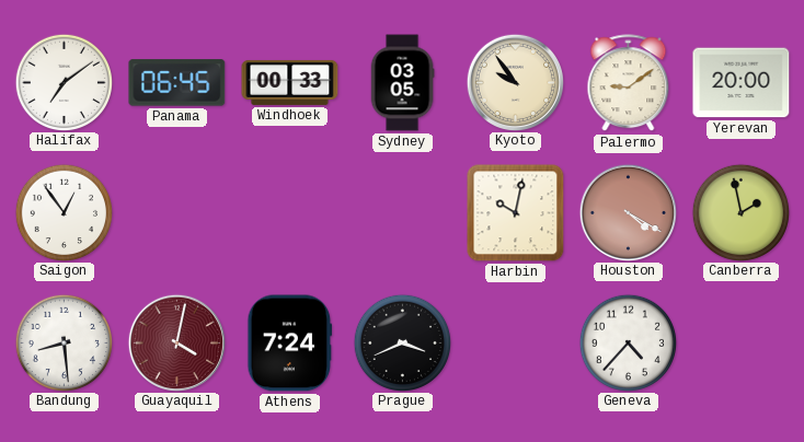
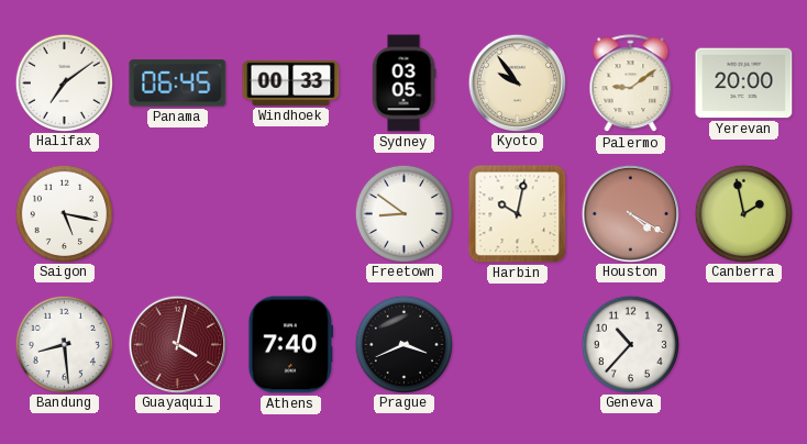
Saigon: 12:54 -> 5:17 (64, 213)
Freetown: none -> 8:51 (403, 213)
Athens: 7:24 -> 7:40 (291, 345)
Geneva: 4:37 -> 10:37 (630, 344)
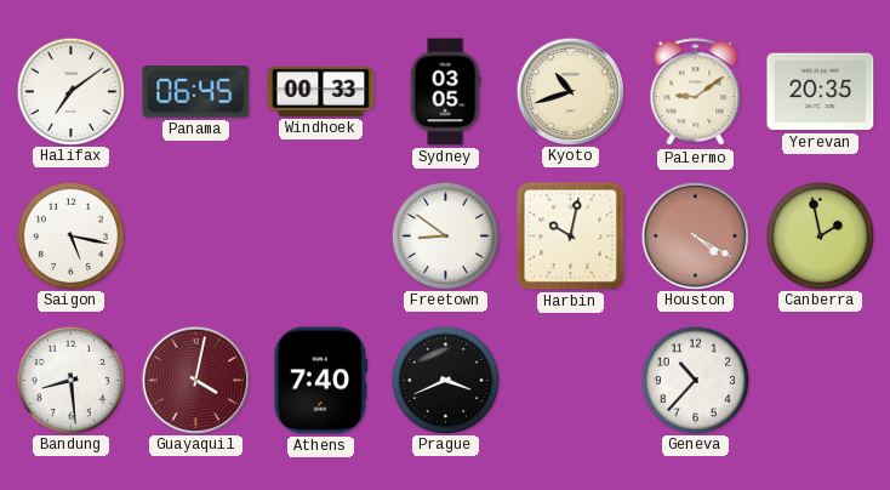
Kyoto: 9:54 -> 10:42 (570, 91)
Yerevan: 20:00 -> 20:35 (821, 92)
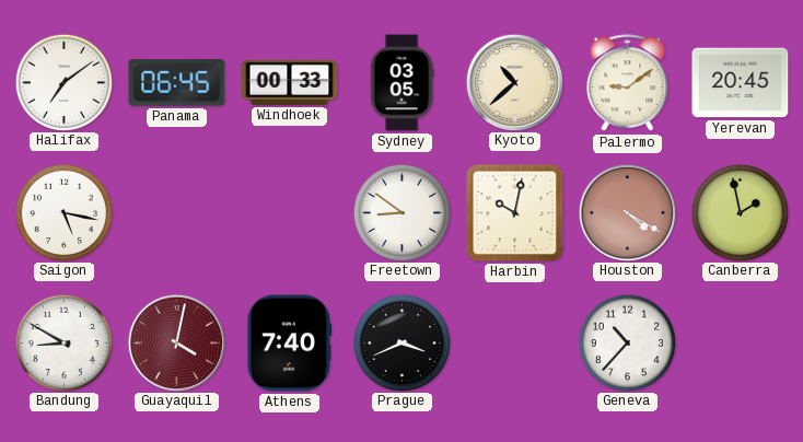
Kyoto: 10:42 -> 10:38 (514, 82)
Yerevan: 20:35 -> 20:45 (741, 83)
Bandung: 8:29 -> 8:50 (63, 342)
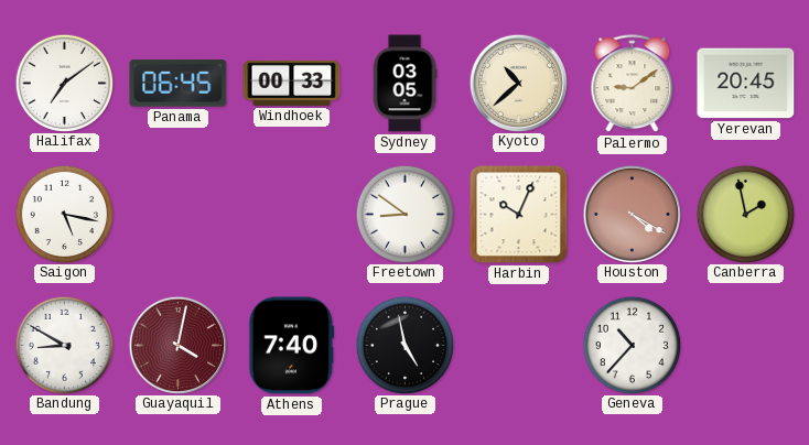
Harbin: 10:02 -> 10:04 (519, 215)
Prague: 3:41 -> 4:58 (404, 345)
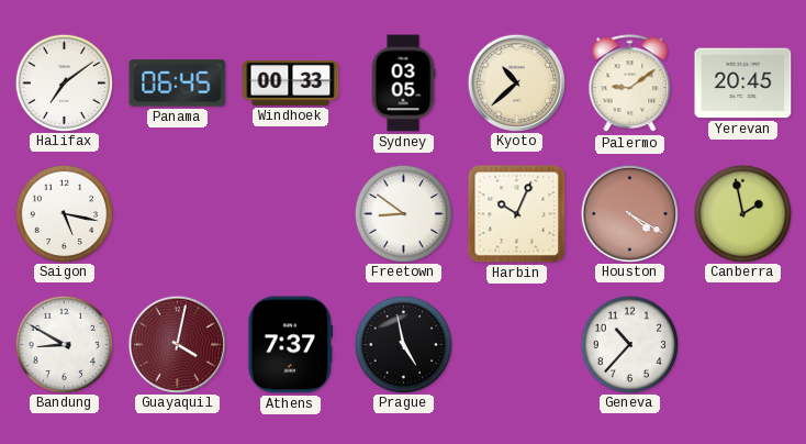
Athens: 7:40 -> 7:37 (291, 345)
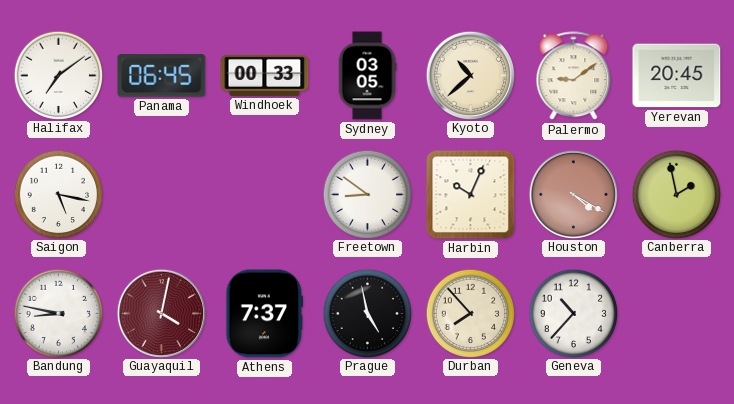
Bandung: 8:50 -> 8:47 (58, 313)
Durban: none -> 7:53 (470, 313)
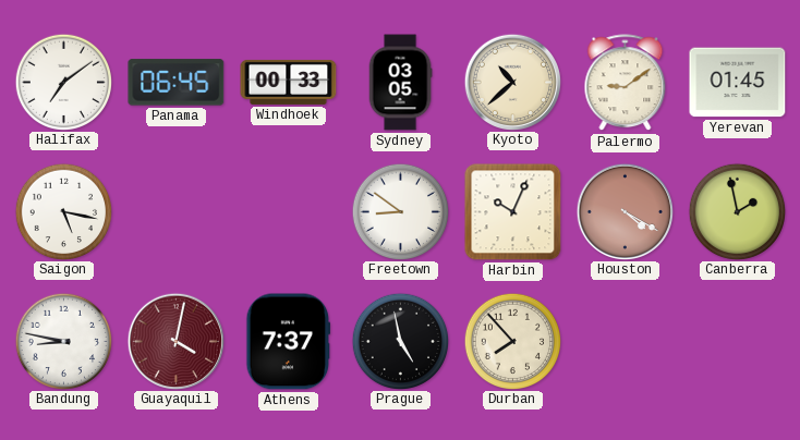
Yerevan: 20:45 -> 01:45 (738, 83)
Geneva: 10:37 -> none (573, 313)
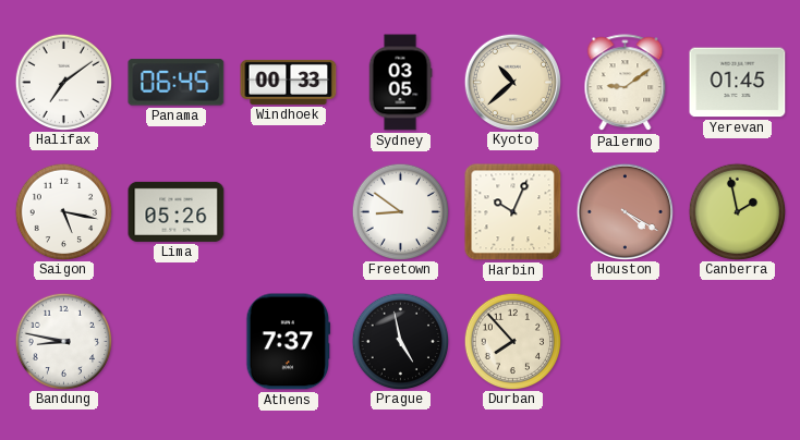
Lima: none -> 05:26 (177, 211)
Guayaquil: 4:02 -> none (175, 341)
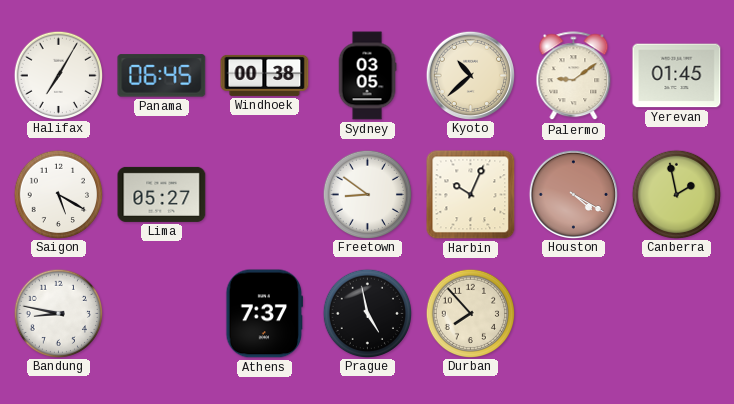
Halifax: 7:09 -> 7:05 (58, 75)
Windhoek: 00:33 -> 00:38 (265, 75)
Saigon: 5:17 -> 5:20 (58, 194)
Lima: 05:26 -> 05:27 (162, 194)
